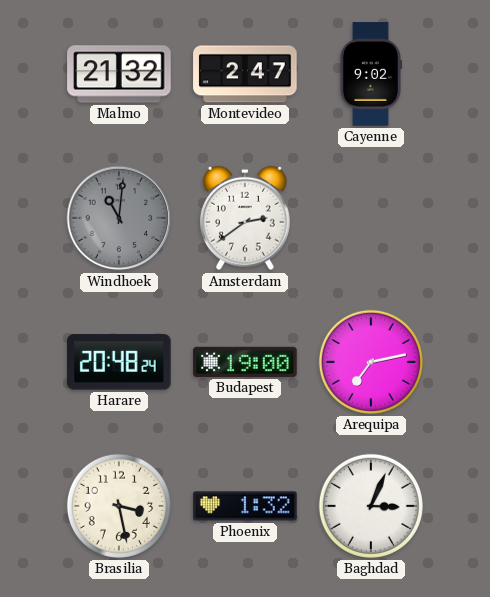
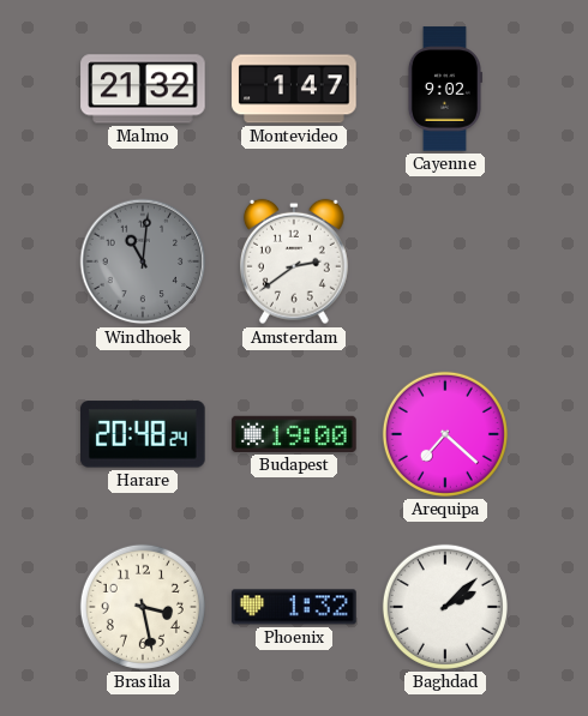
Montevideo: 2:47 -> 1:47 (294, 89)
Arequipa: 7:13 -> 7:22 (445, 434)
Baghdad: 3:04 -> 2:08 (445, 607)
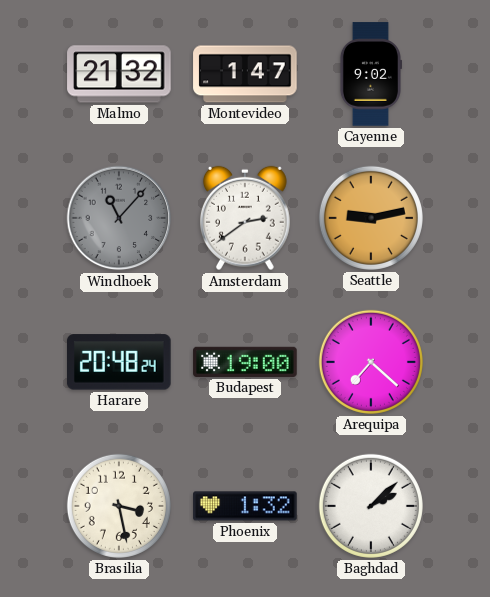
Windhoek: 11:01 -> 11:07 (119, 218)
Seattle: none -> 9:13 (371, 218)
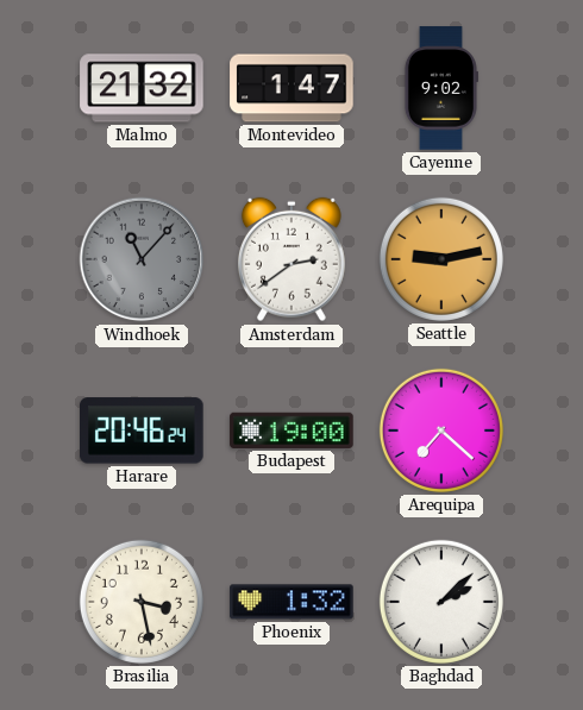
Harare: 20:48 -> 20:46 (143, 431)
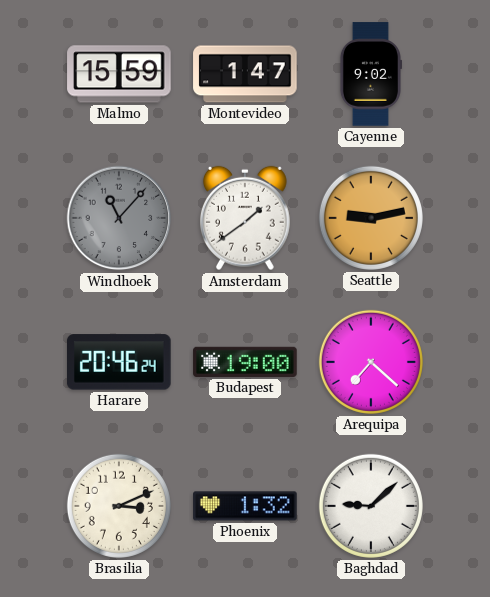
Malmo: 21:32 -> 15:59 (119, 74)
Amsterdam: 2:39 -> 1:39 (245, 218)
Brasilia: 3:28 -> 3:11 (119, 506)
Baghdad: 2:08 -> 9:08 (371, 506)
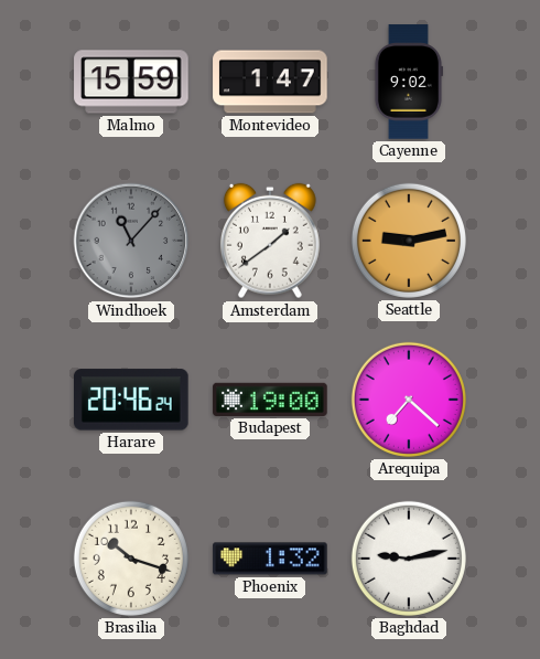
Brasilia: 3:11 -> 10:18 (131, 559)
Baghdad: 9:08 -> 9:13 (409, 559)
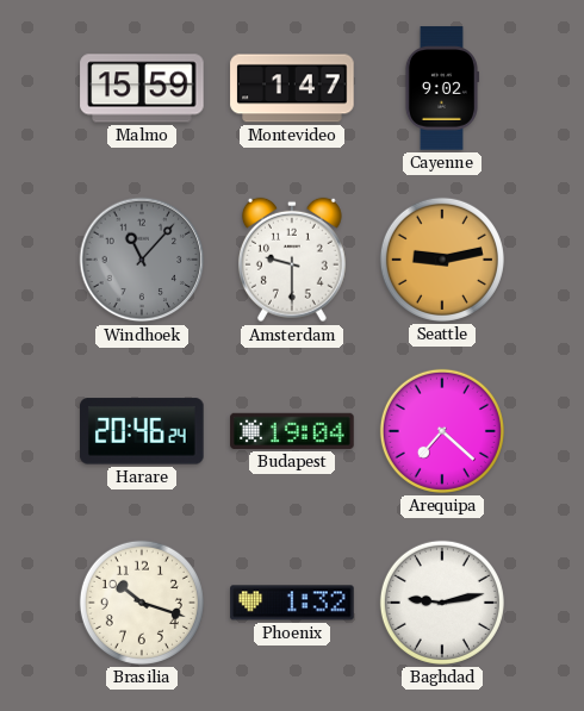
Amsterdam: 1:39 -> 9:30 (292, 260)
Budapest: 19:00 -> 19:04 (292, 431)
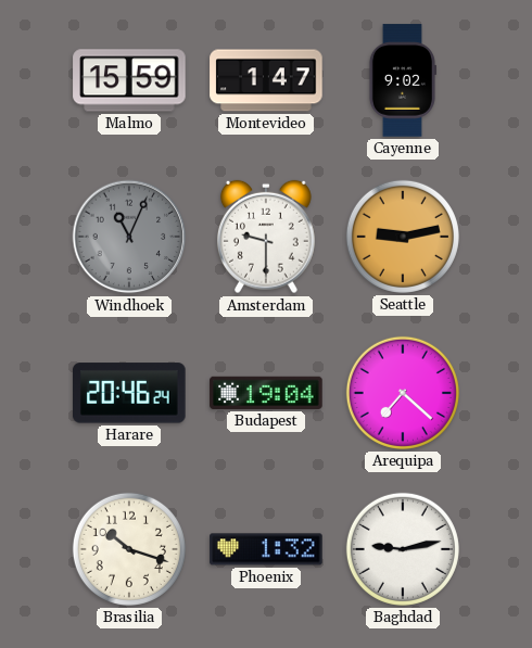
Windhoek: 11:07 -> 11:04 (129, 237)
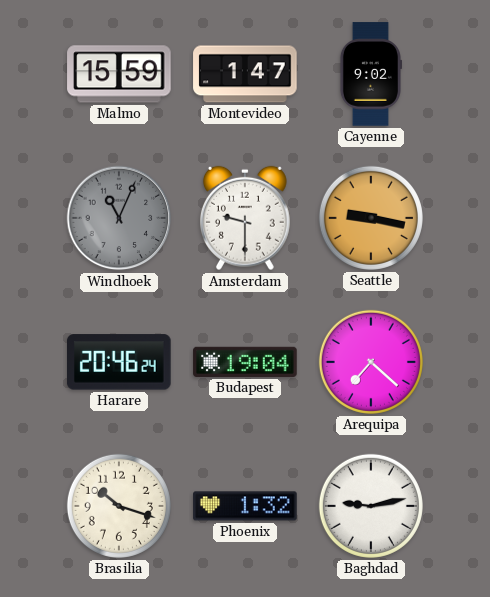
Seattle: 9:13 -> 9:17 (371, 218)
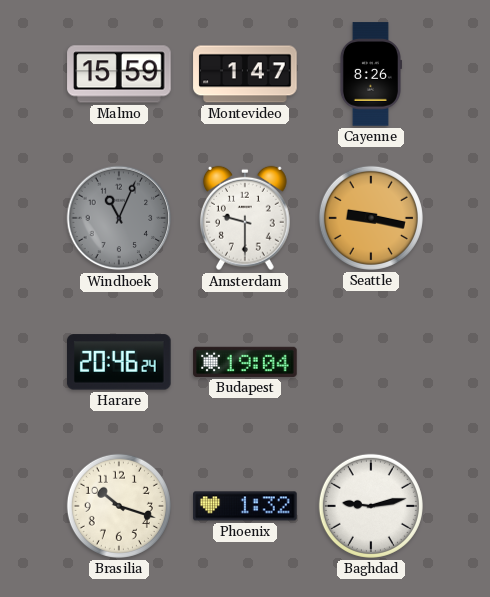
Cayenne: 9:02 -> 8:26 (370, 74)
Arequipa: 7:22 -> none (371, 362)
